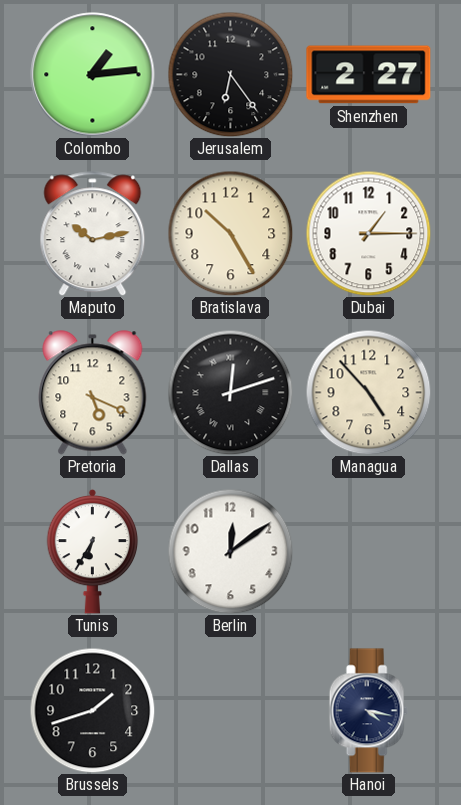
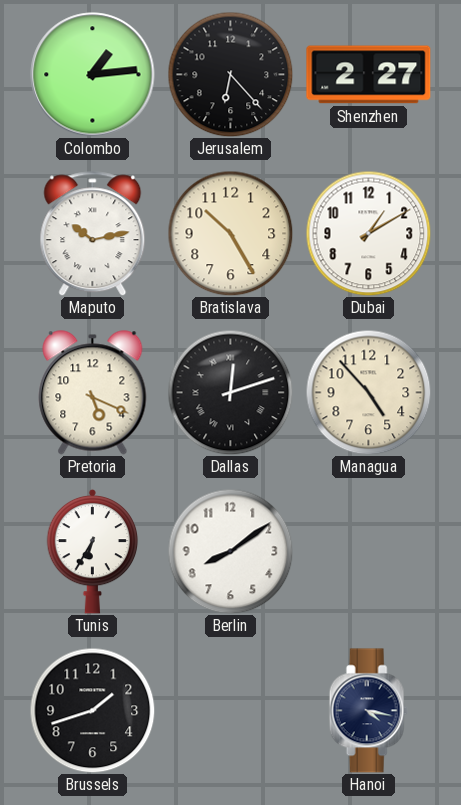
Jerusalem: 6:24 -> 6:23 (230, 74)
Dubai: 1:15 -> 1:10 (368, 233)
Berlin: 12:09 -> 8:09 (230, 551)
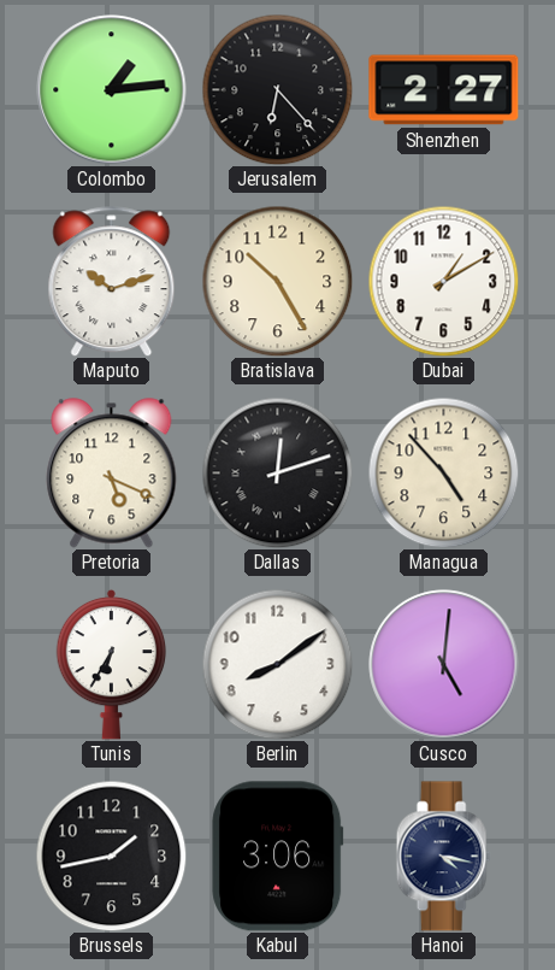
Maputo: 10:13 -> 10:12 (112, 282)
Cusco: none -> 5:01 (444, 665)
Brussels: 1:42 -> 1:43 (111, 856)
Kabul: none -> 3:06 (278, 857)
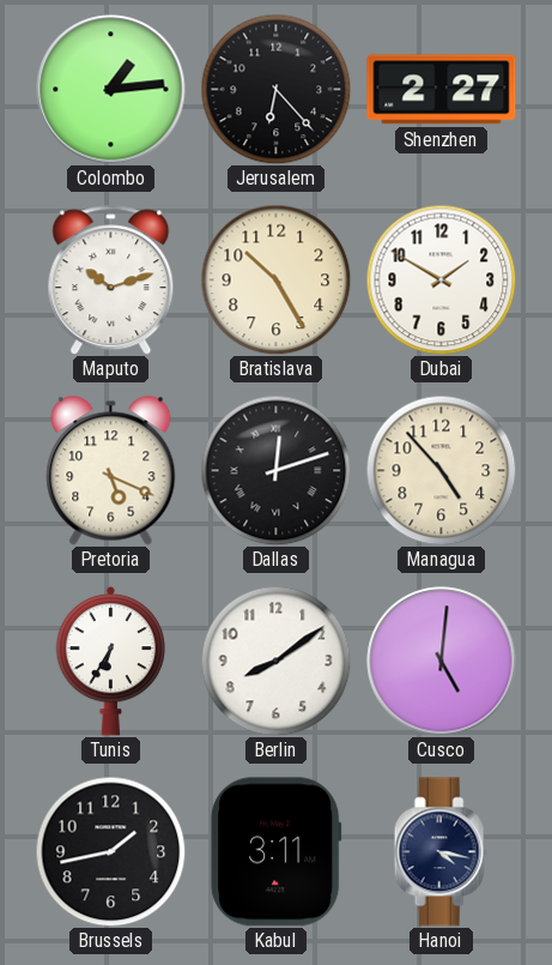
Dubai: 1:10 -> 1:50 (441, 279)
Kabul: 3:06 -> 3:11 (277, 852)
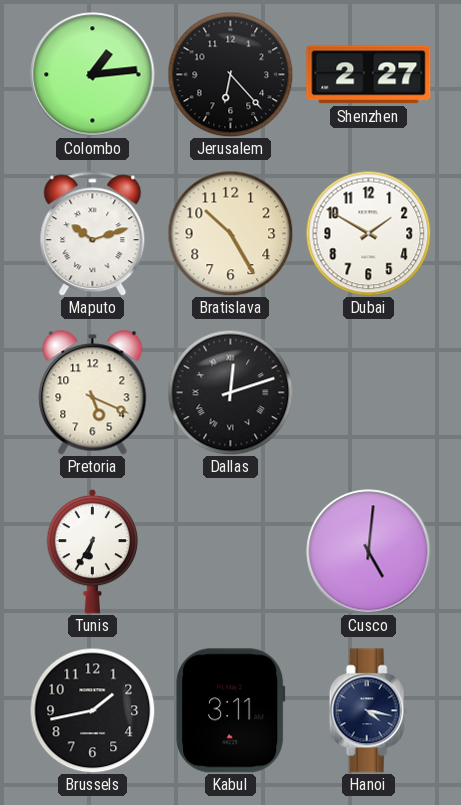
Managua: 4:53 -> none (441, 470)
Berlin: 8:09 -> none (275, 661)
